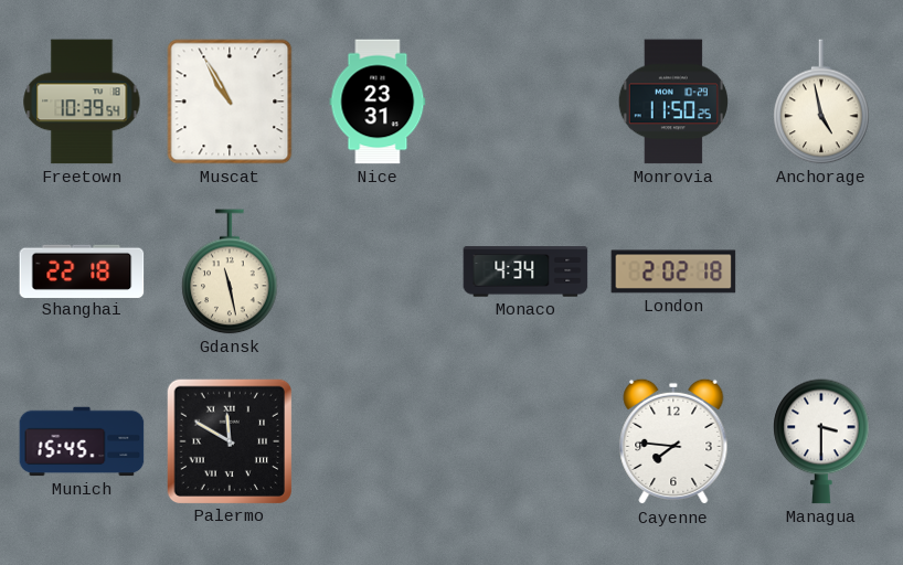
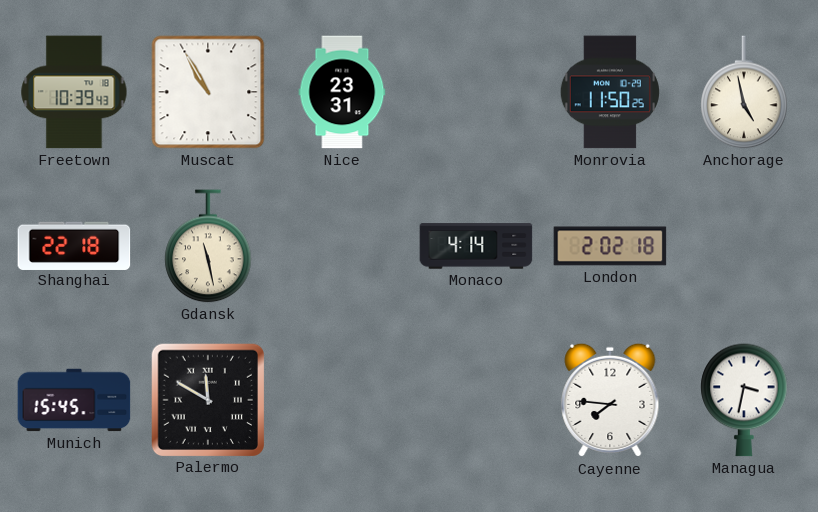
Freetown: 10:39:54 -> 10:39:43 (74, 92)
Monaco: 4:34 -> 4:14 (476, 246)
Managua: 3:30 -> 3:32 (744, 400)
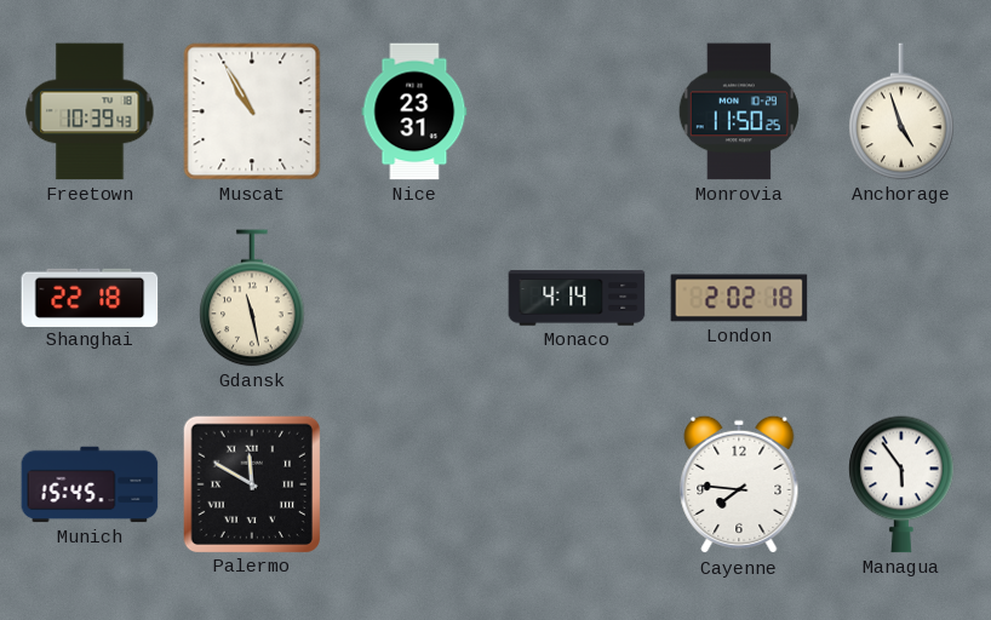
Anchorage: 4:58 -> 4:57 (901, 111)
Managua: 3:32 -> 5:54 (901, 484)
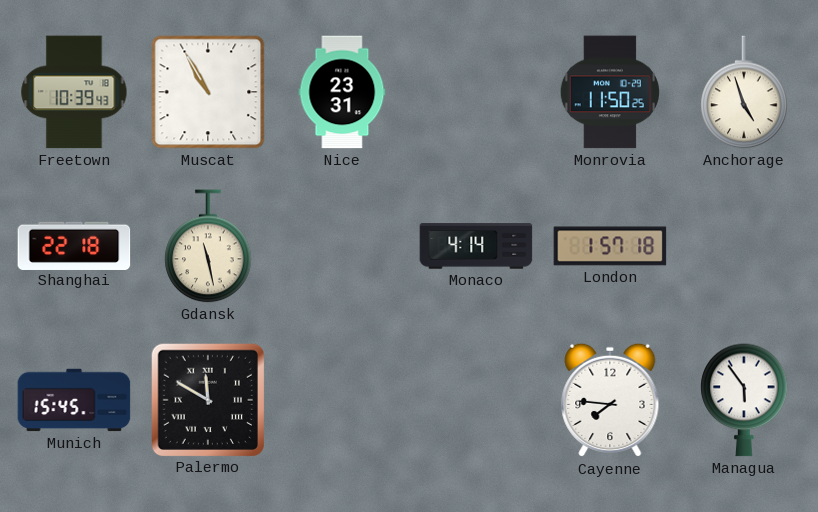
London: 2:02 -> 1:57 (610, 246)
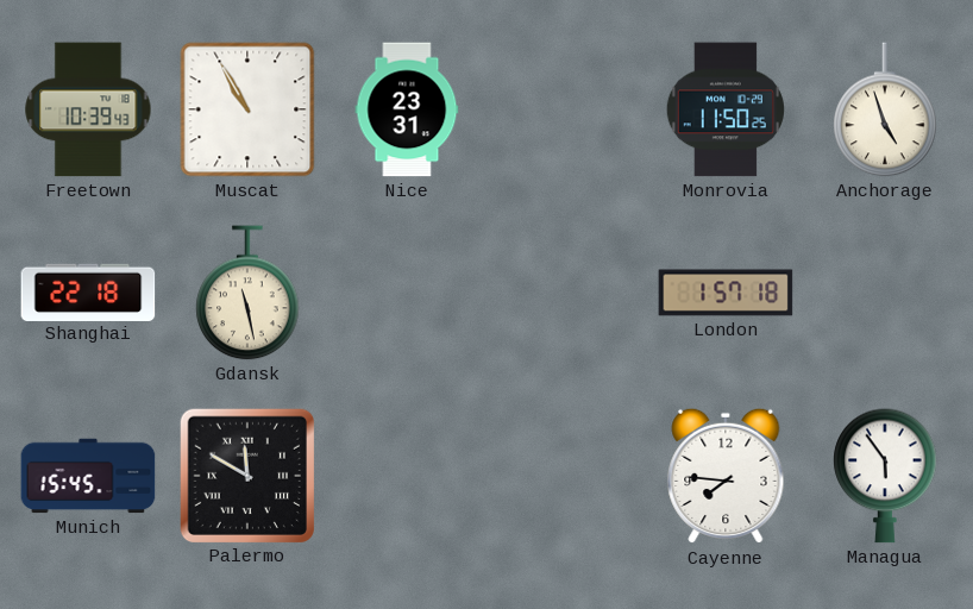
Monaco: 4:14 -> none (476, 246)
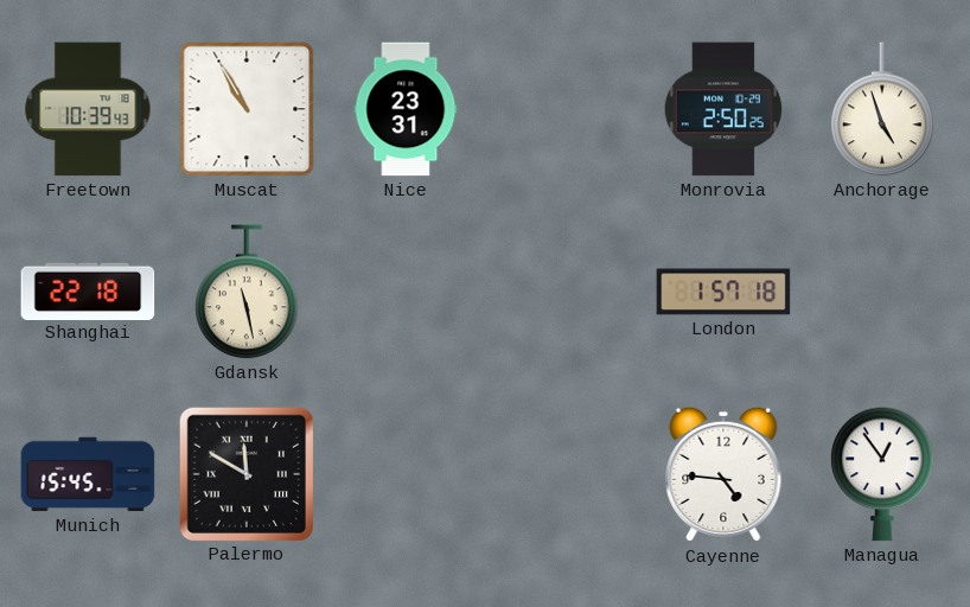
Monrovia: 11:50 -> 2:50 (723, 109)
Cayenne: 7:46 -> 4:46 (723, 474)
Managua: 5:54 -> 12:54 (882, 474)
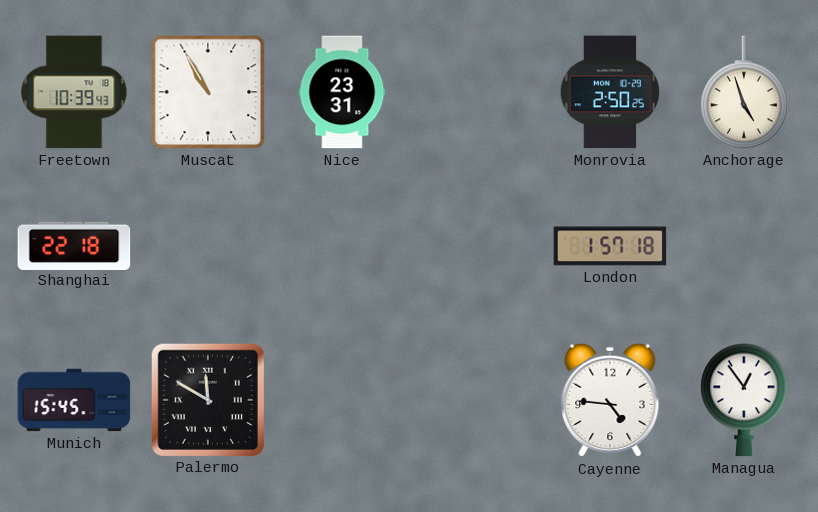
Gdansk: 11:28 -> none (247, 292)
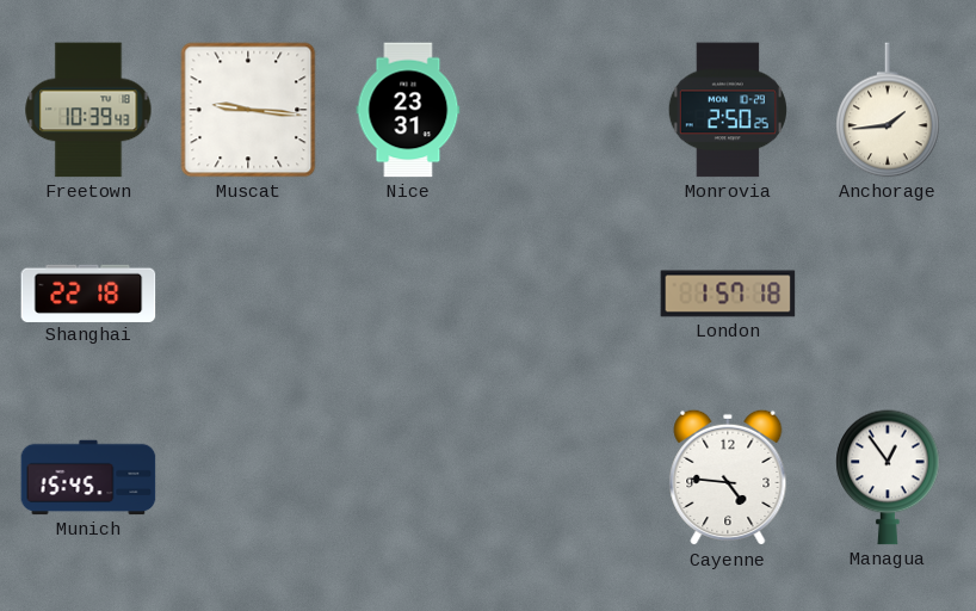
Muscat: 10:55 -> 9:16 (248, 110)
Anchorage: 4:57 -> 1:44 (888, 110)
Palermo: 11:50 -> none (207, 399)
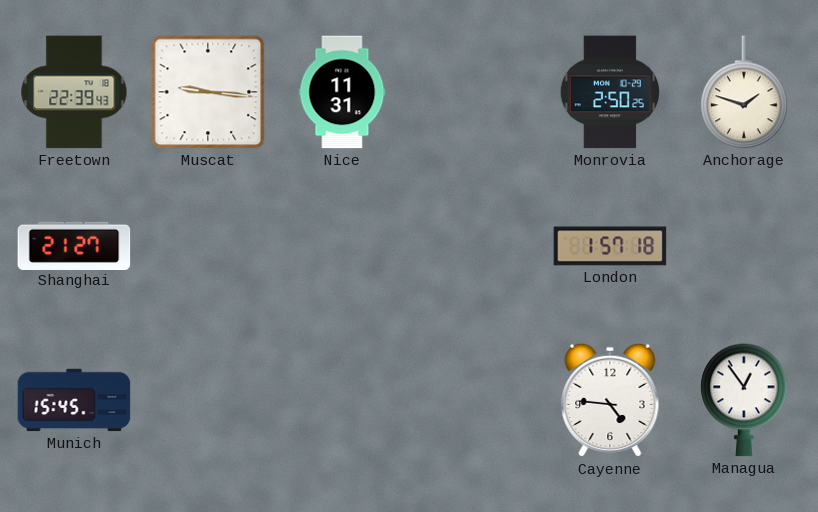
Freetown: 10:39 -> 22:39 (74, 92)
Nice: 23:31 -> 11:31 (342, 92)
Anchorage: 1:44 -> 1:48 (744, 92)
Shanghai: 22:18 -> 21:27 (74, 245)
